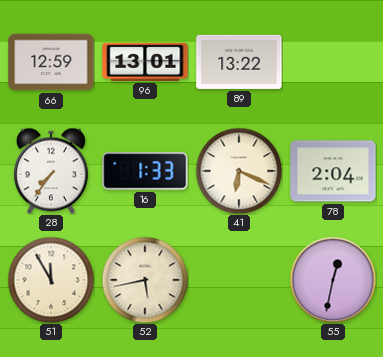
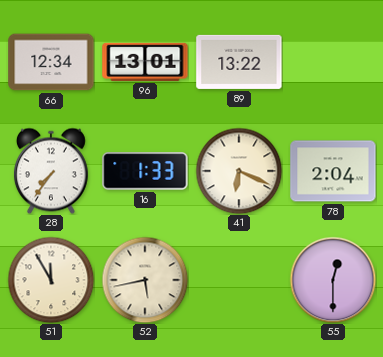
66: 12:59 -> 12:34 (51, 62)
55: 12:32 -> 12:30 (333, 280)
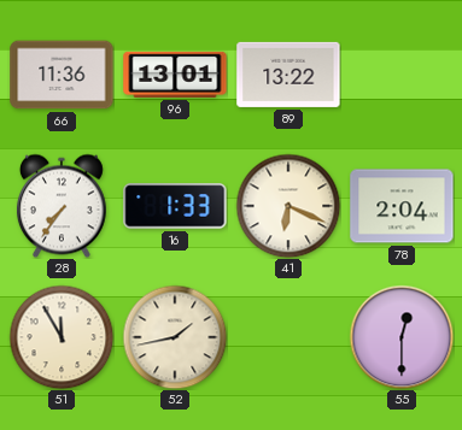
66: 12:34 -> 11:36 (62, 75)
52: 5:43 -> 1:43 (175, 337)
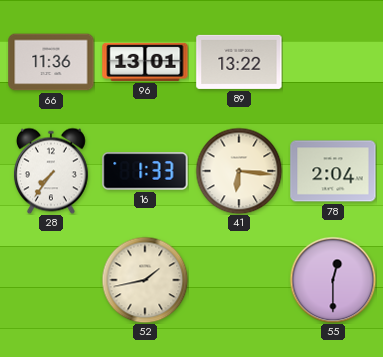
41: 6:19 -> 6:16 (239, 171)
51: 11:55 -> none (62, 337)
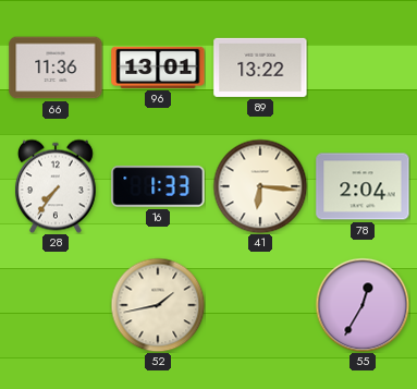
55: 12:30 -> 12:35 (363, 305)
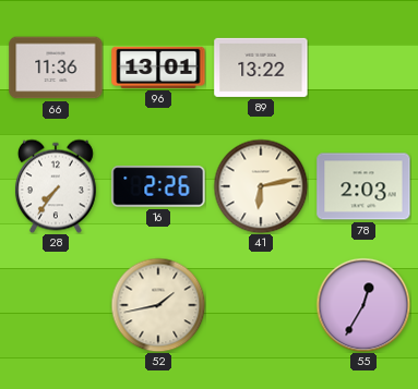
16: 1:33 -> 2:26 (158, 186)
41: 6:16 -> 6:13 (261, 186)
78: 2:04 -> 2:03 (363, 186)
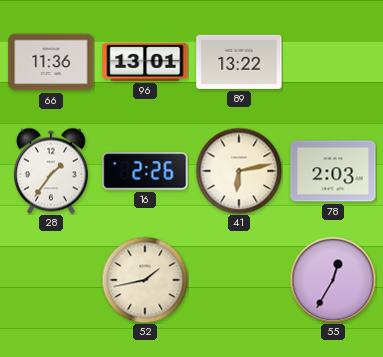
28: 7:36 -> 1:36 (51, 171)
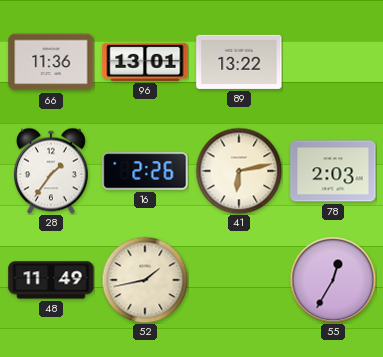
48: none -> 11:49 (51, 280)
